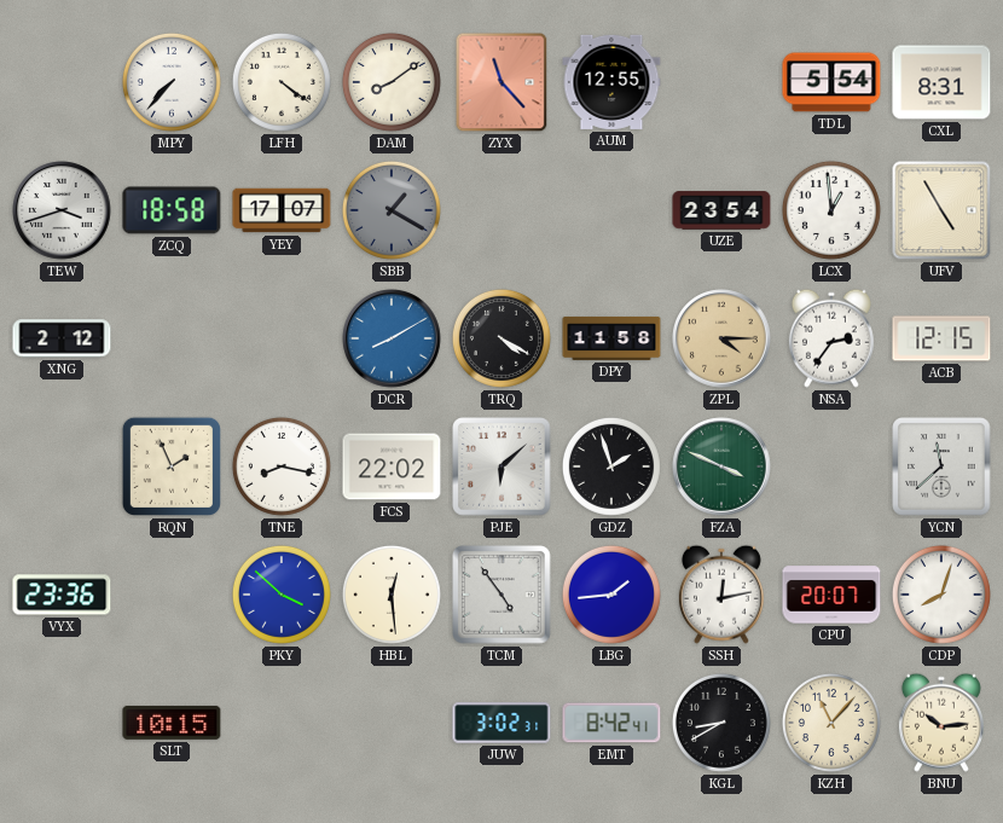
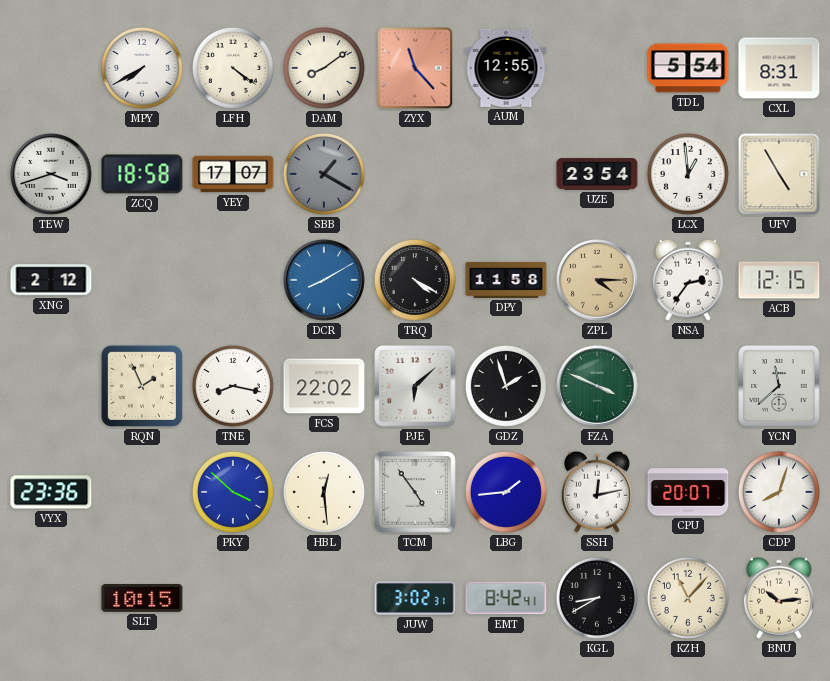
MPY: 7:37 -> 7:40 (142, 68)
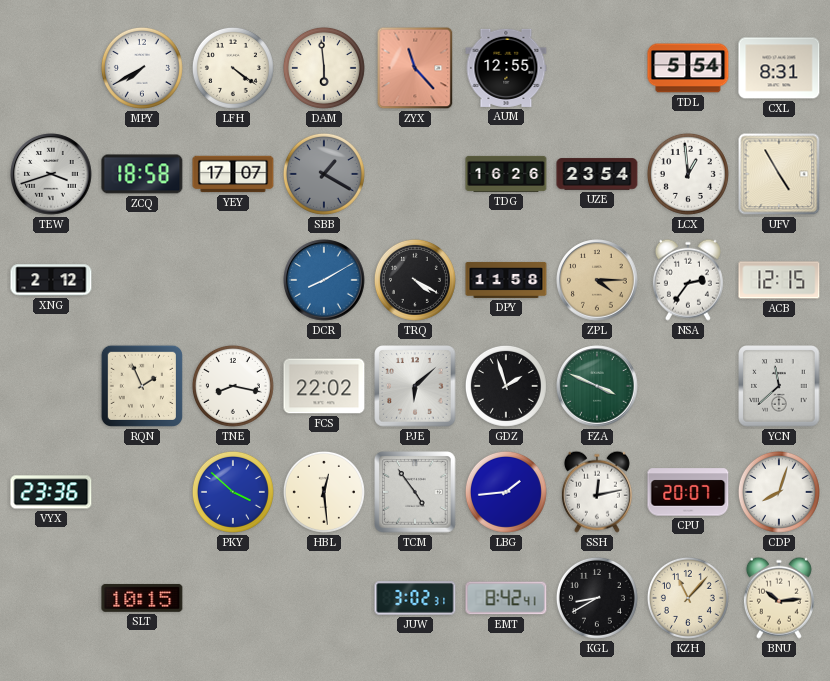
DAM: 8:09 -> 5:59 (324, 68)
TDG: none -> 16:26 (506, 174)
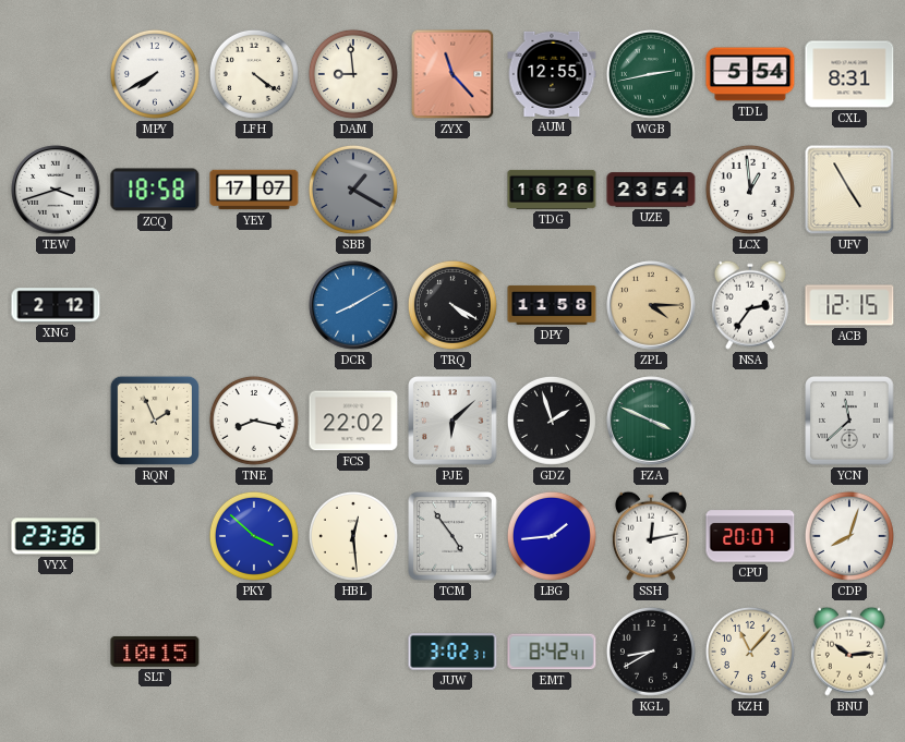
DAM: 5:59 -> 8:59 (353, 74)
WGB: none -> 2:43 (651, 74)
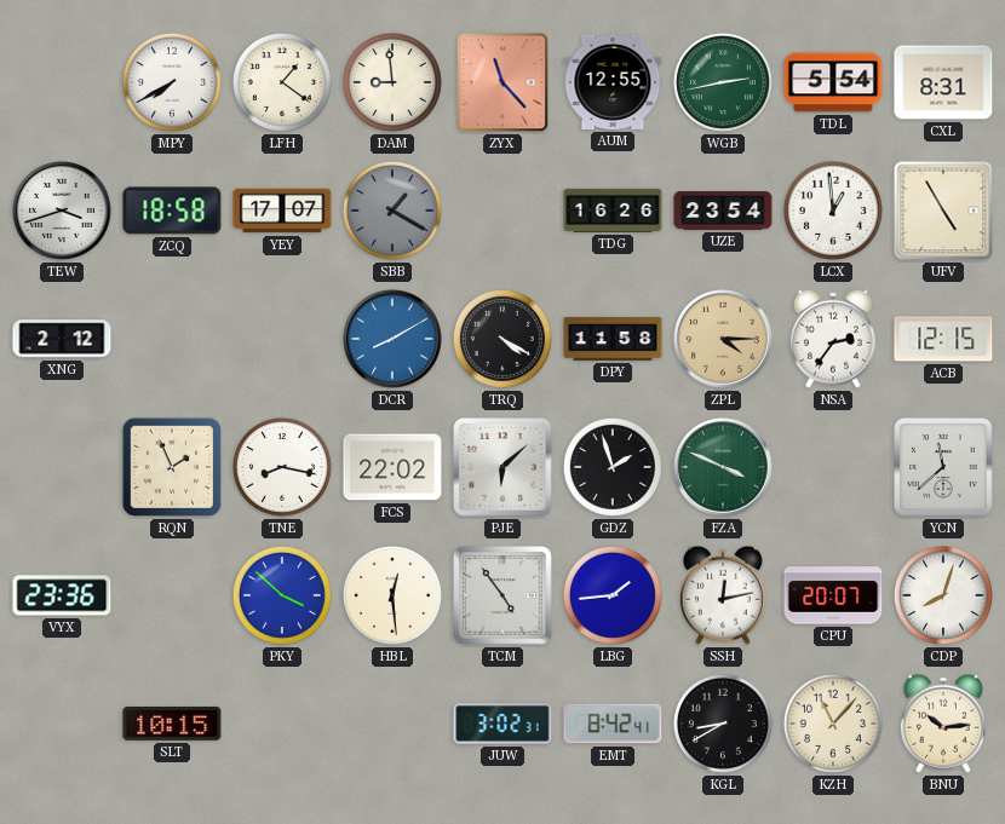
LFH: 4:21 -> 1:21 (282, 82)
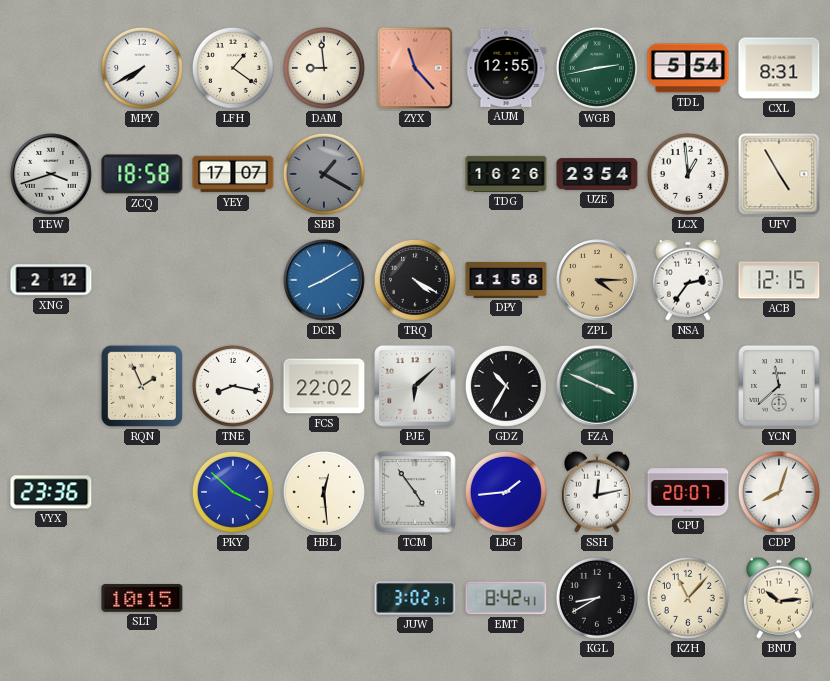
GDZ: 1:57 -> 10:35 (506, 386)
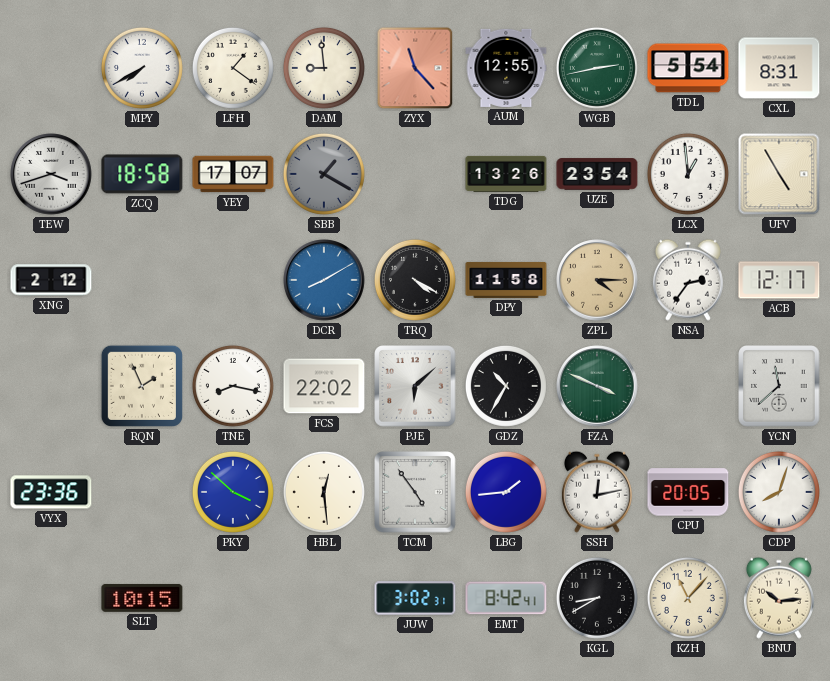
TDG: 16:26 -> 13:26 (506, 174)
ACB: 12:15 -> 12:17 (779, 280)
CPU: 20:07 -> 20:05 (688, 492)
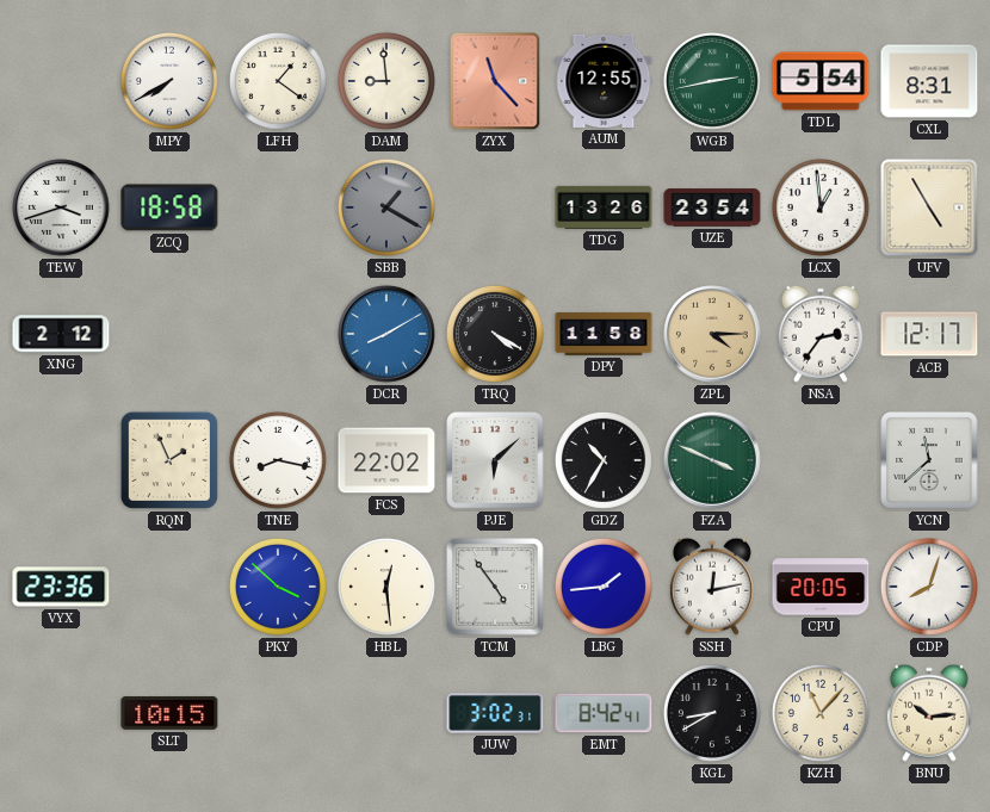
YEY: 17:07 -> none (233, 174)
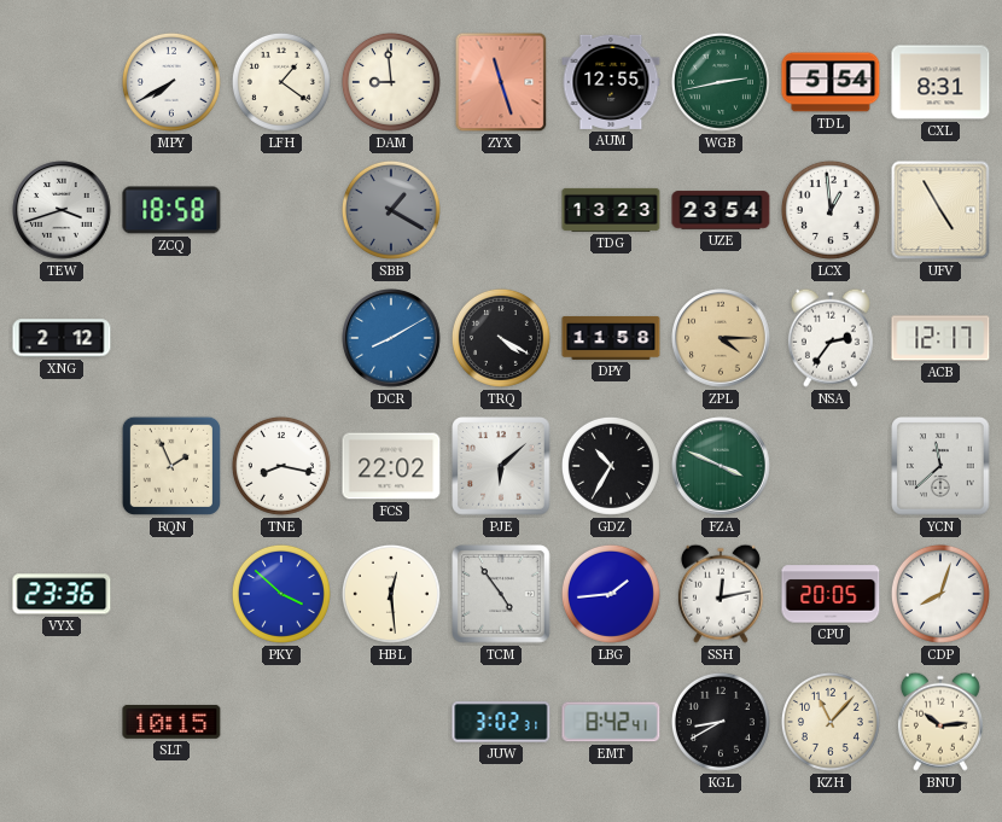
ZYX: 11:23 -> 11:27 (501, 82)
TDG: 13:26 -> 13:23 (611, 210)
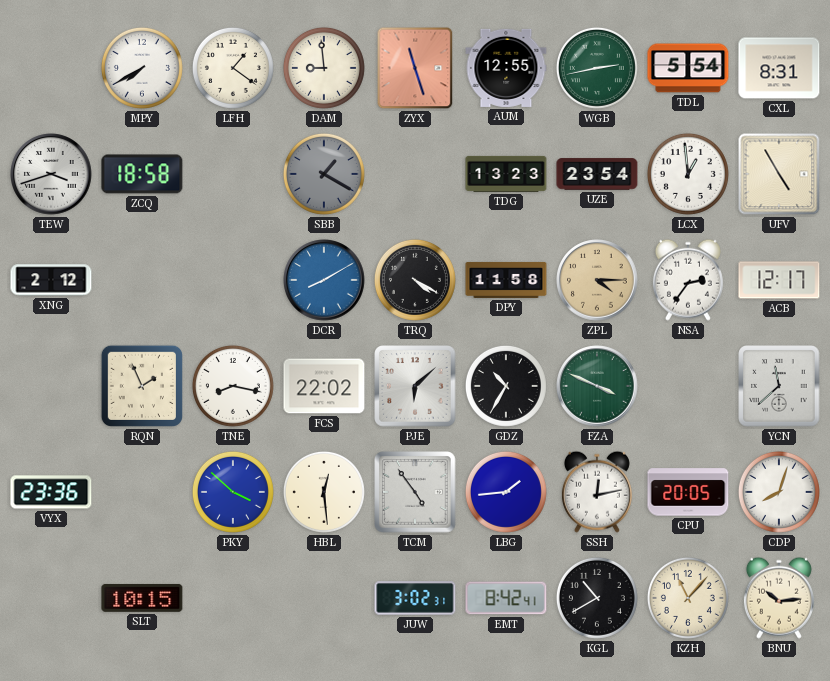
KGL: 8:40 -> 10:40 (597, 598)
